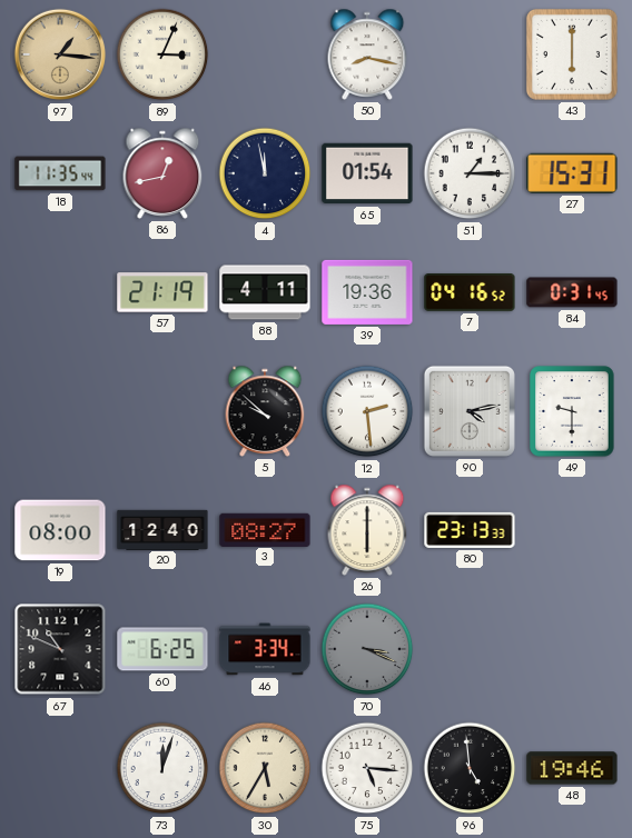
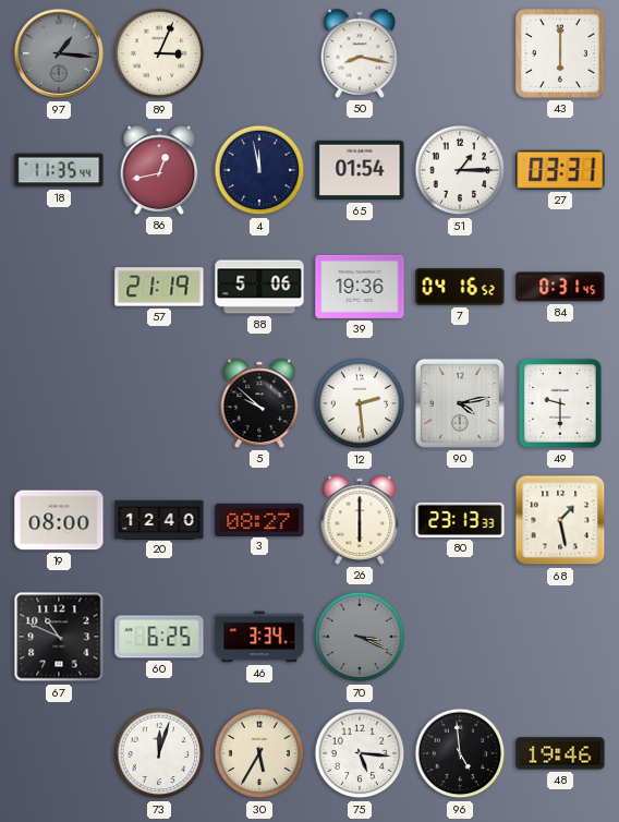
97 dial: champagne -> grey (59, 53)
27: 15:31 -> 03:31 (560, 170)
88: 4:11 -> 5:06 (259, 287)
68: none -> 1:28 (560, 520)
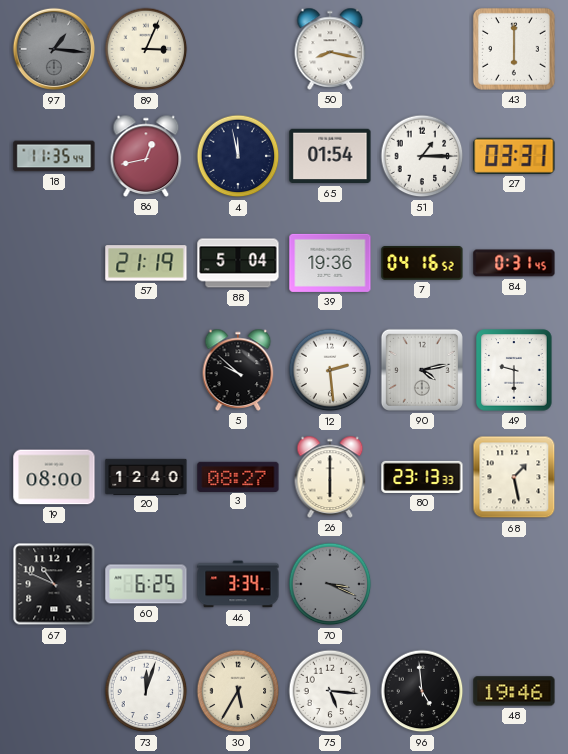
88: 5:06 -> 5:04 (238, 263)
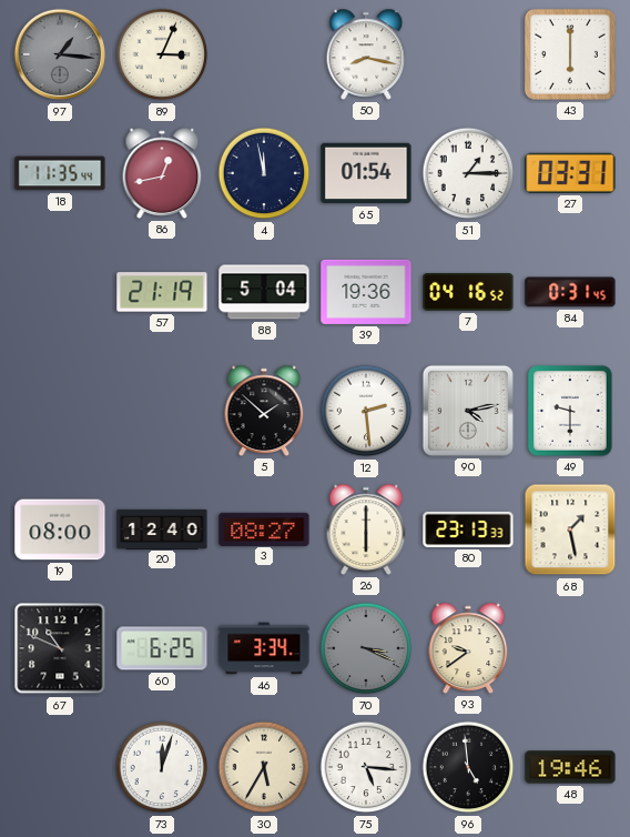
5: 9:52 -> 1:52 (264, 411)
93: none -> 9:39 (468, 648)
